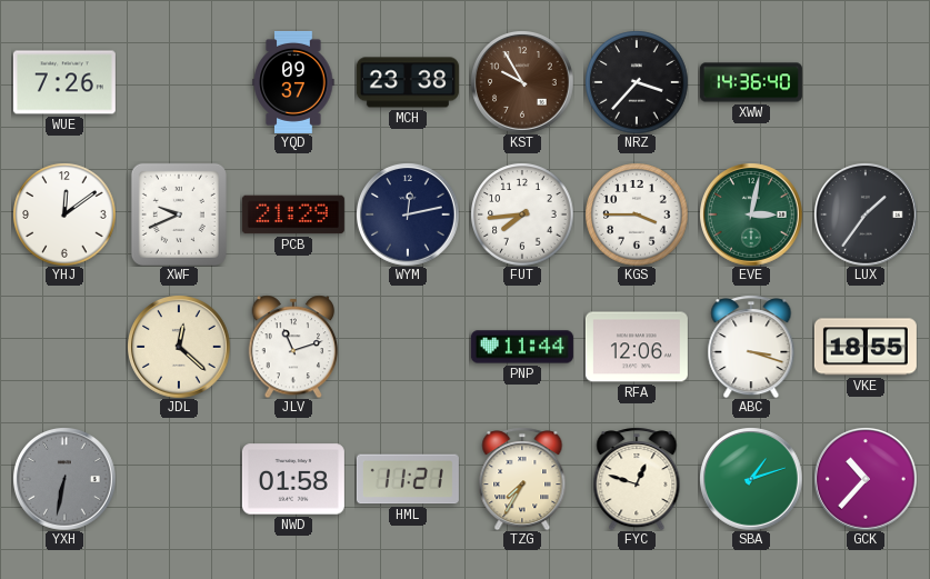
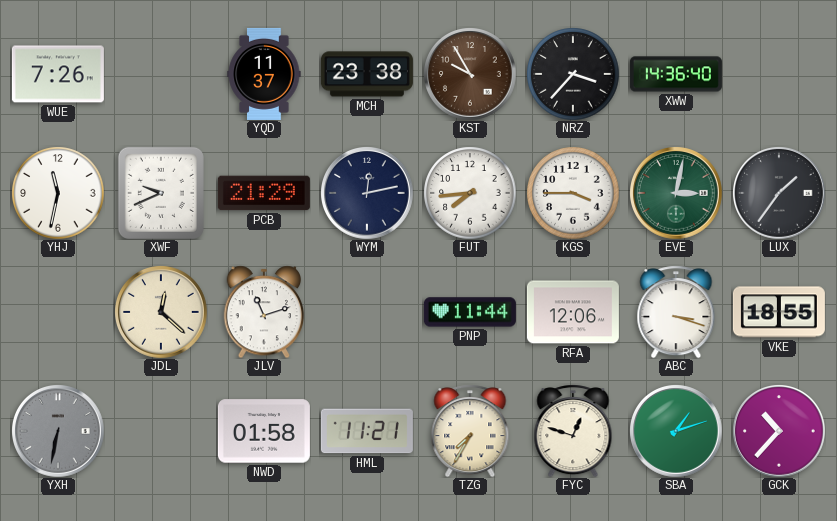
YQD: 09:37 -> 11:37 (264, 74)
YHJ: 12:09 -> 11:32 (58, 193)
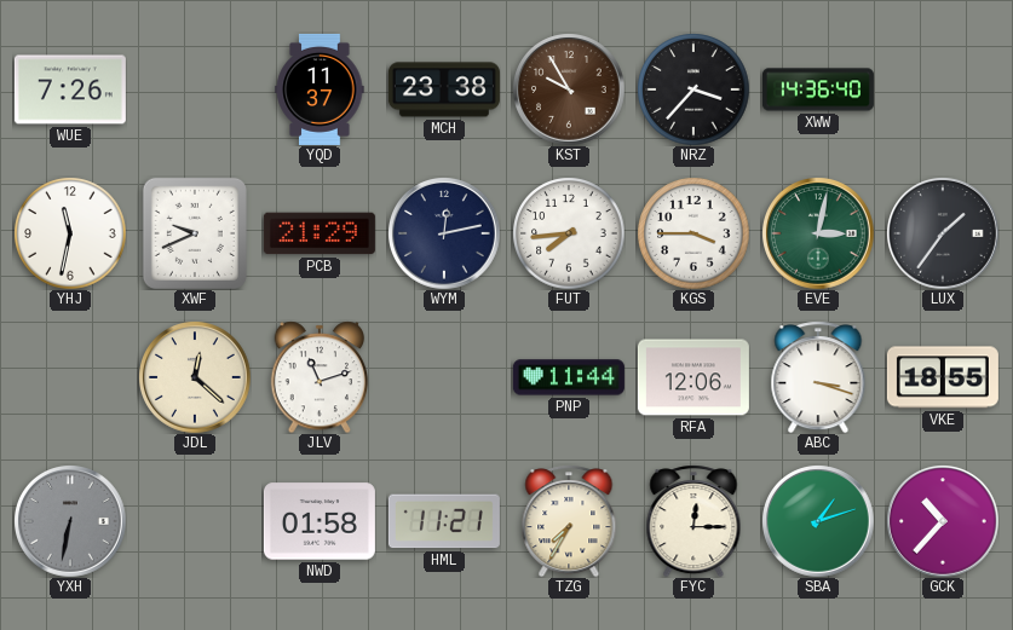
FYC: 12:48 -> 12:15 (693, 521)
